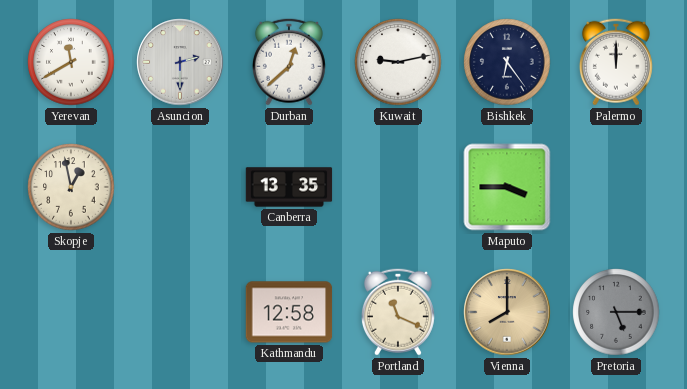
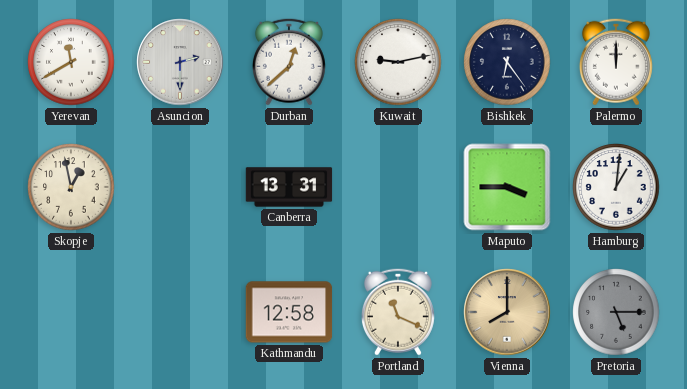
Canberra: 13:35 -> 13:31 (289, 187)
Hamburg: none -> 1:01 (616, 187)
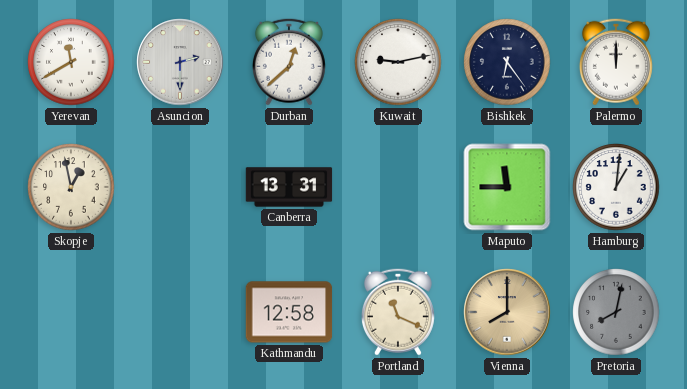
Maputo: 3:45 -> 11:45 (507, 187)
Pretoria: 5:15 -> 8:02 (616, 312)
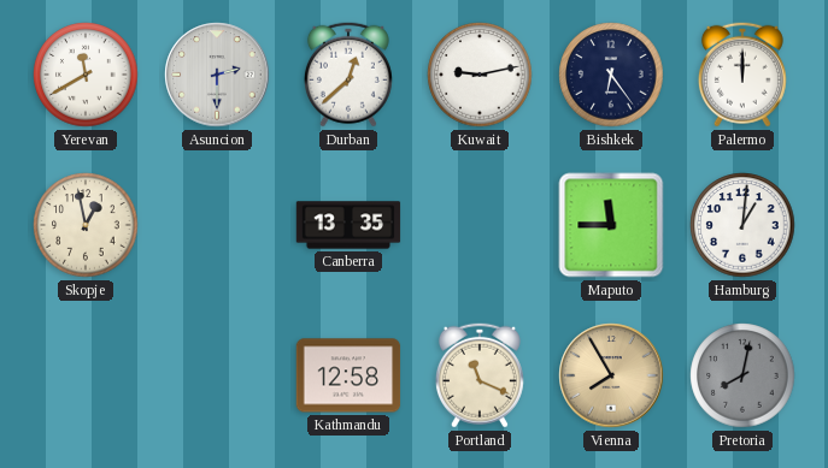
Canberra: 13:31 -> 13:35 (348, 225)
Vienna: 8:00 -> 7:55 (611, 375)
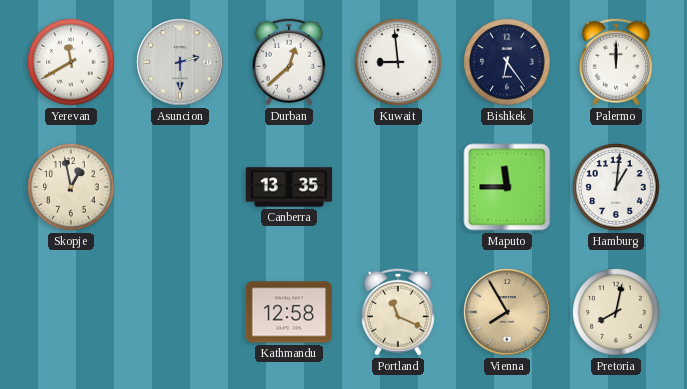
Kuwait: 9:13 -> 8:59 (398, 62)
Pretoria dial: grey -> cream (616, 312)
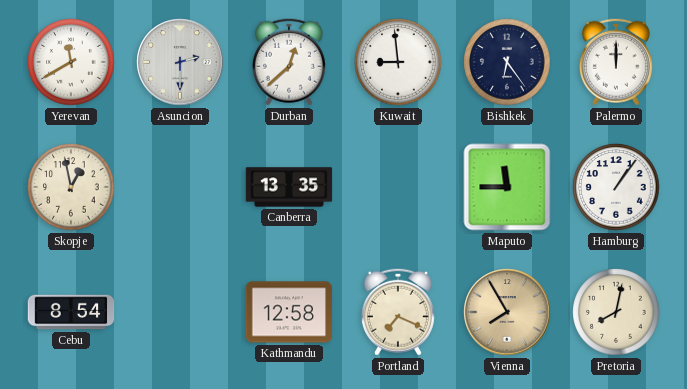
Hamburg: 1:01 -> 1:06 (616, 187)
Cebu: none -> 8:54 (71, 312)
Portland: 11:19 -> 7:19 (398, 312)
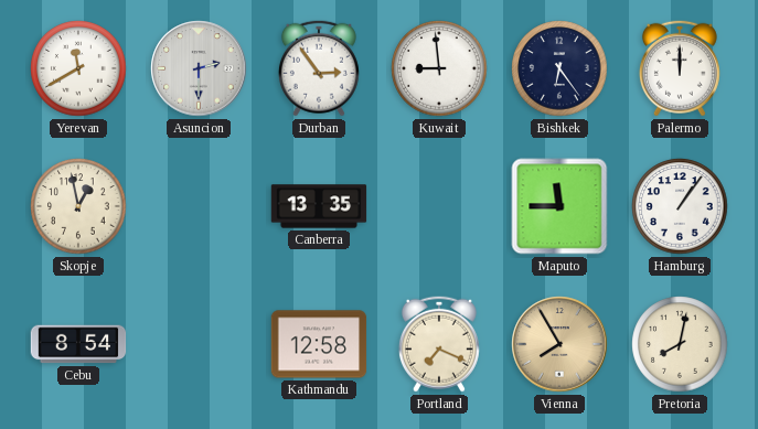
Durban: 12:38 -> 2:54 (319, 68)
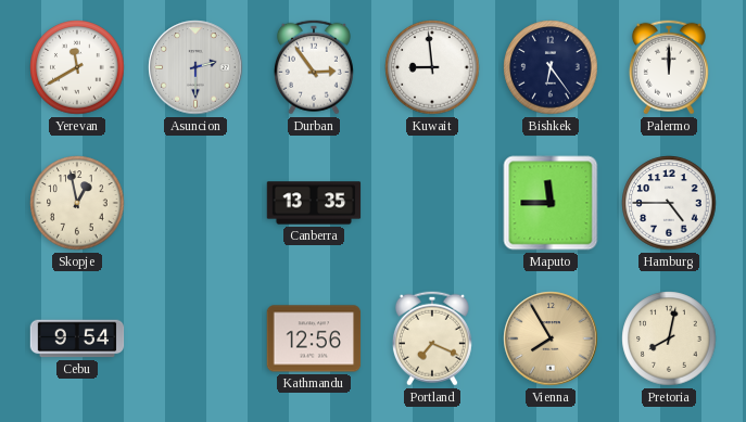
Hamburg: 1:06 -> 4:45 (669, 203)
Cebu: 8:54 -> 9:54 (77, 338)
Kathmandu: 12:58 -> 12:56 (314, 338)
